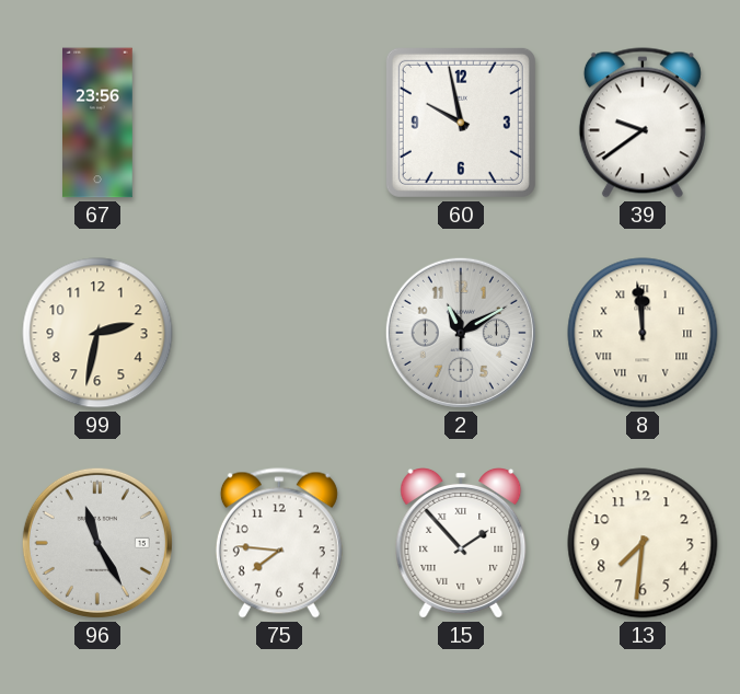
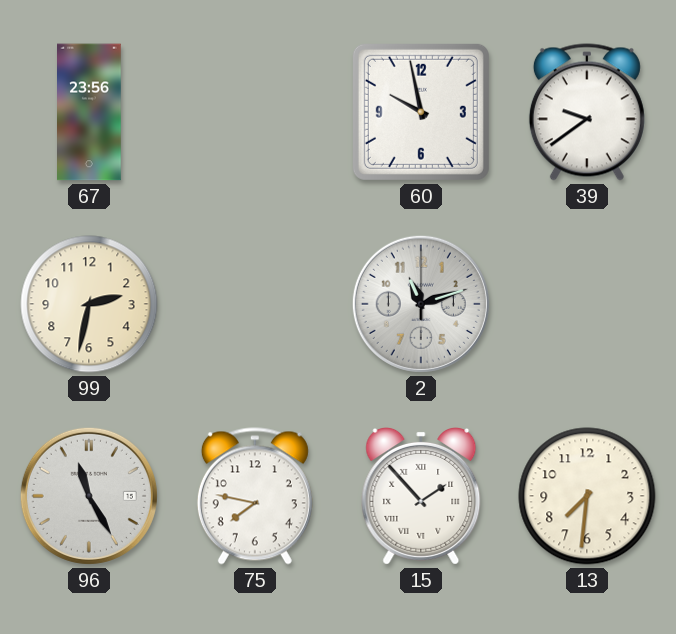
2: 11:10 -> 11:12 (421, 304)
8: 11:59 -> none (643, 333)
75: 7:46 -> 7:47 (255, 496)
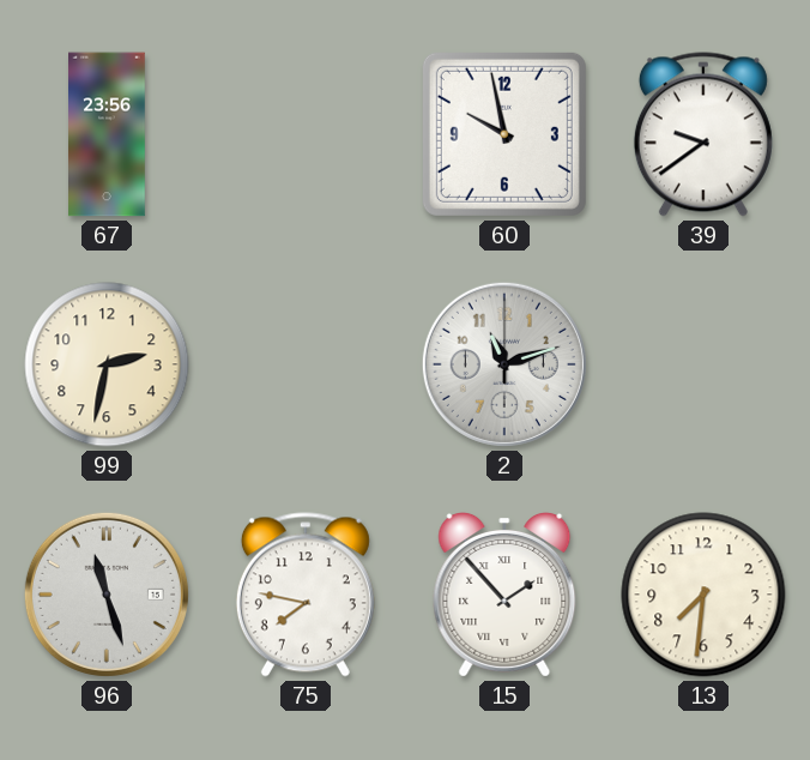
96: 11:25 -> 11:27 (107, 595)
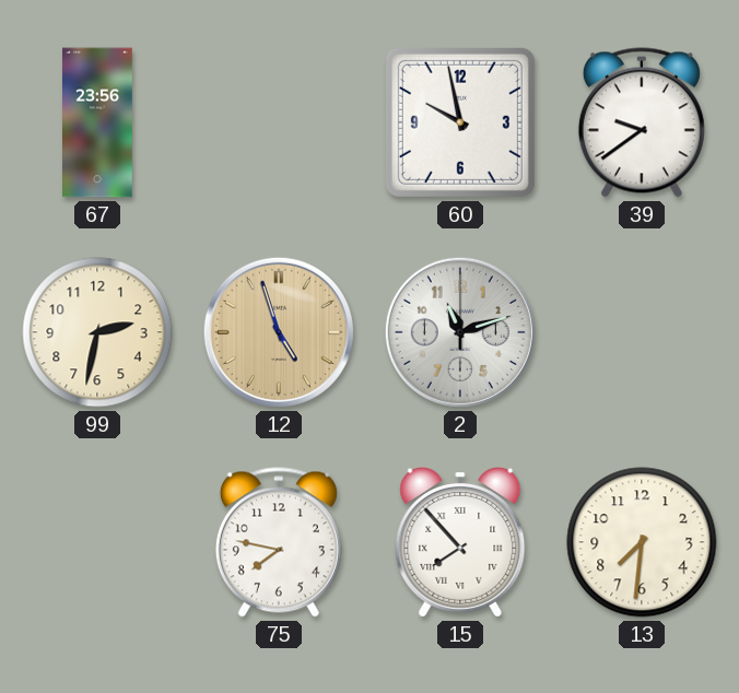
12: none -> 4:57 (279, 332)
96: 11:27 -> none (107, 595)
15: 1:53 -> 7:53 (460, 543)
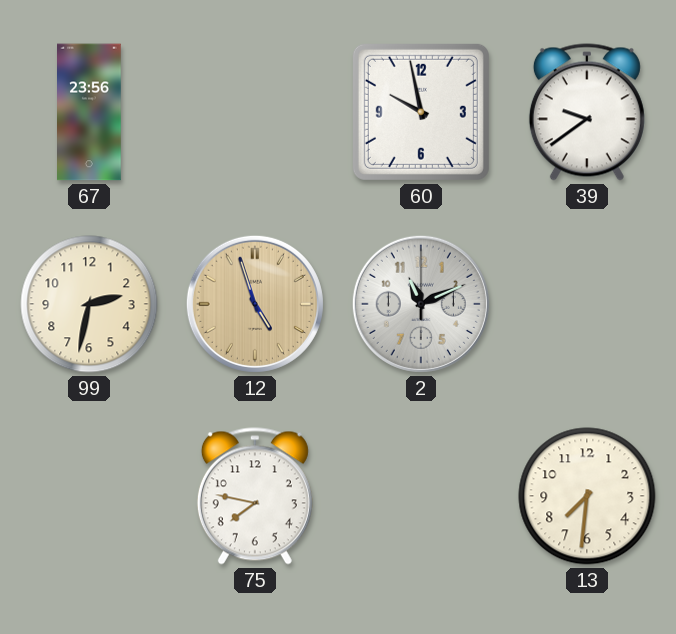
2: 11:12 -> 11:11 (421, 304)
15: 7:53 -> none (460, 543)
